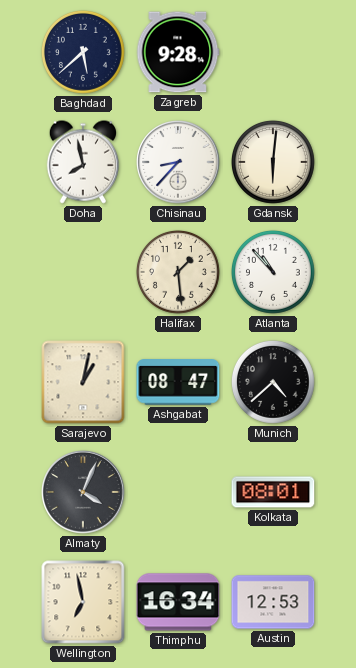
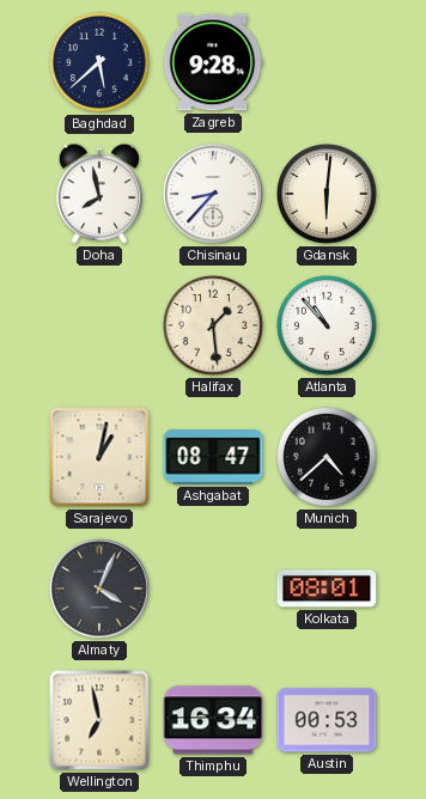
Austin: 12:53 -> 00:53 (327, 720)
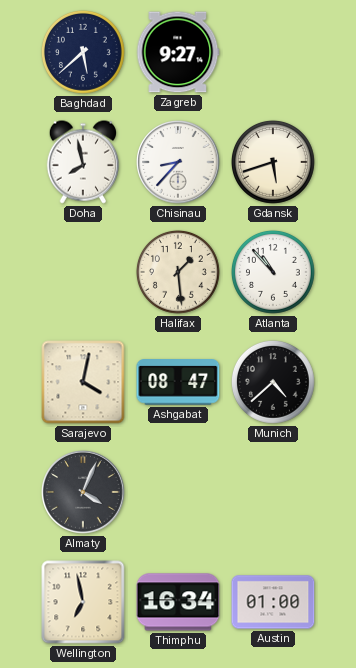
Zagreb: 9:28 -> 9:27 (178, 52)
Gdansk: 6:01 -> 5:42 (273, 162)
Sarajevo: 1:02 -> 4:02 (83, 382)
Kolkata: 08:01 -> none (327, 588)
Austin: 00:53 -> 01:00 (273, 602)
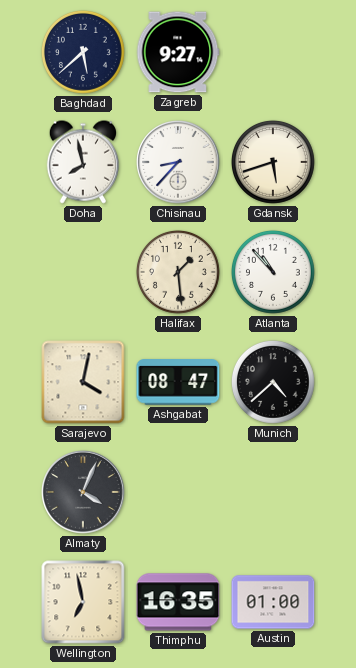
Thimphu: 16:34 -> 16:35 (178, 602)
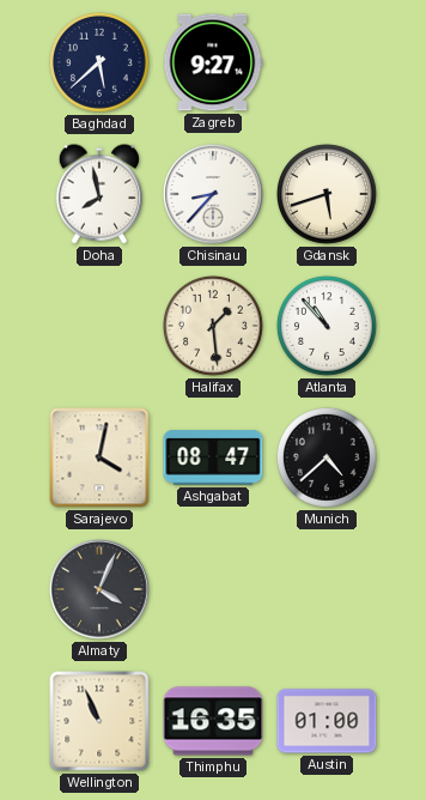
Wellington: 6:58 -> 10:56 (99, 721)
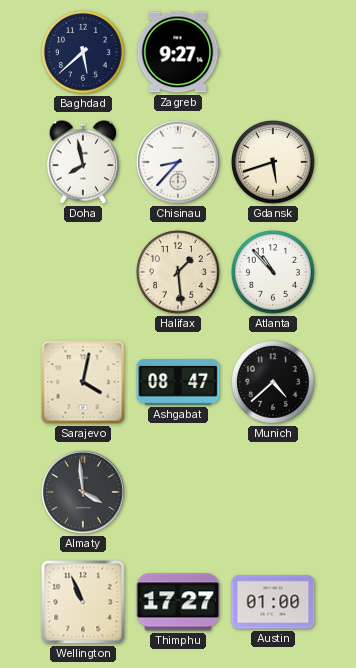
Almaty: 4:04 -> 3:59 (83, 492)
Thimphu: 16:35 -> 17:27 (178, 602)
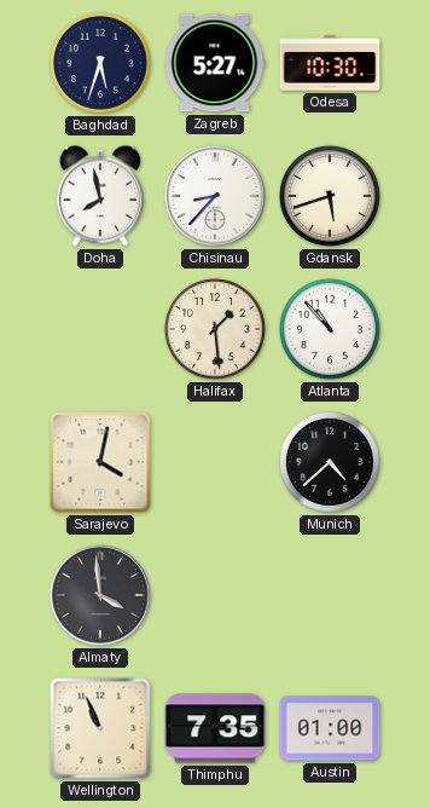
Baghdad: 5:38 -> 5:33 (100, 63)
Zagreb: 9:27 -> 5:27 (215, 63)
Odesa: none -> 10:30 (330, 63)
Ashgabat: 08:47 -> none (178, 382)
Thimphu: 17:27 -> 7:35 (215, 728)
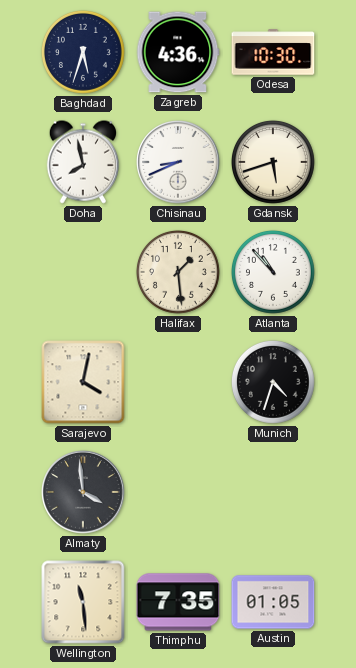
Zagreb: 5:27 -> 4:36 (178, 52)
Chisinau: 8:37 -> 8:41 (178, 162)
Munich: 4:38 -> 4:33 (273, 382)
Wellington: 10:56 -> 11:29 (83, 602)
Austin: 01:00 -> 01:05 (273, 602)
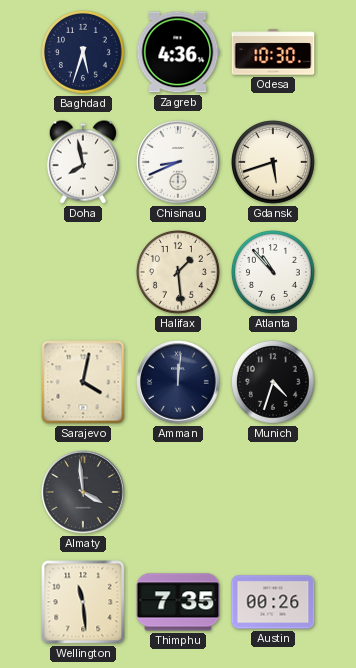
Amman: none -> 12:01 (178, 382)
Austin: 01:05 -> 00:26 (273, 602)
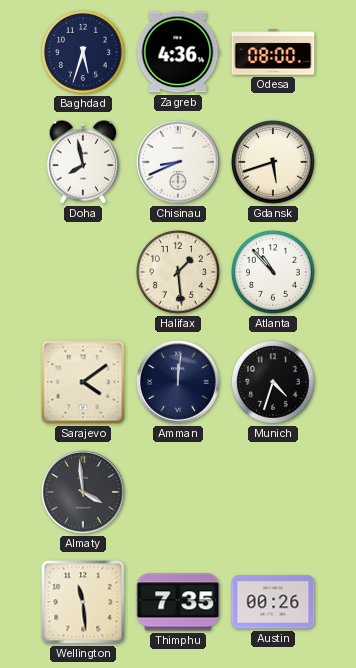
Odesa: 10:30 -> 08:00 (273, 52)
Sarajevo: 4:02 -> 4:09 (83, 382)
